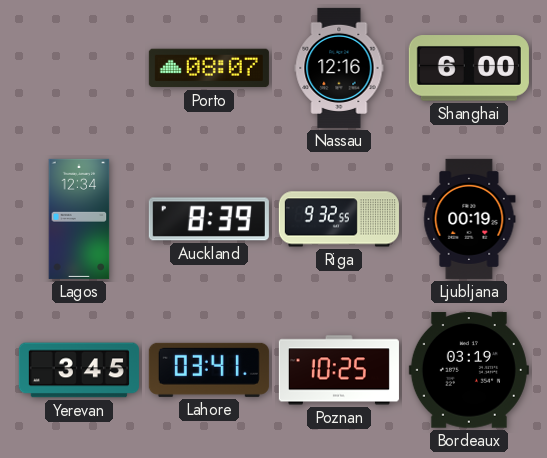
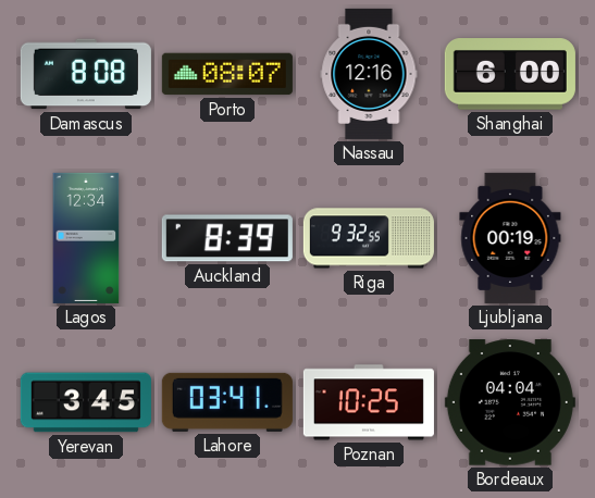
Damascus: none -> 8:08 (86, 74)
Bordeaux: 03:19 -> 04:04 (510, 402)
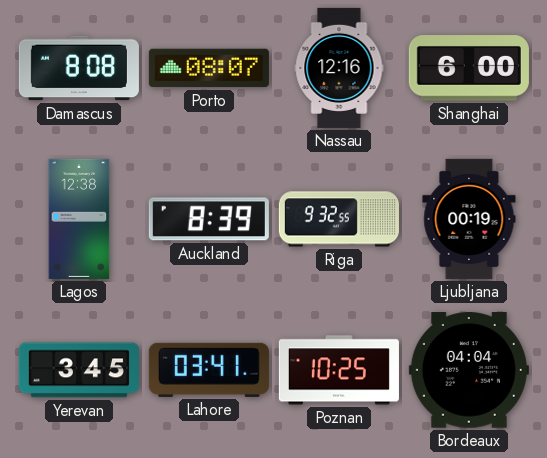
Lagos: 12:34 -> 12:38 (79, 219)
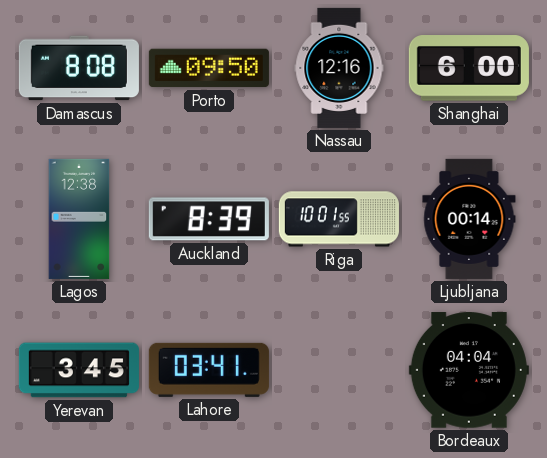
Porto: 08:07 -> 09:50 (209, 68)
Riga: 9:32 -> 10:01 (339, 219)
Ljubljana: 00:19 -> 00:14 (469, 219)
Poznan: 10:25 -> none (339, 370)
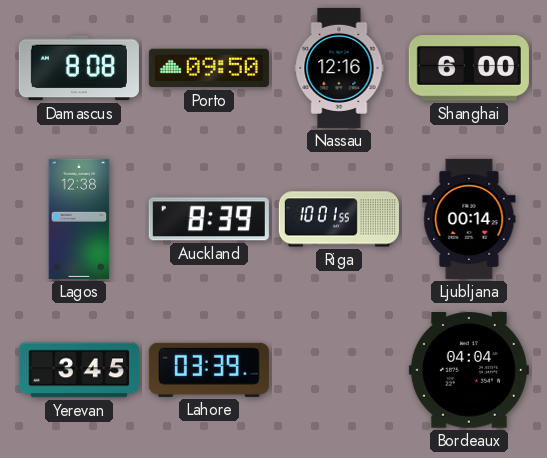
Lahore: 03:41 -> 03:39 (209, 370)
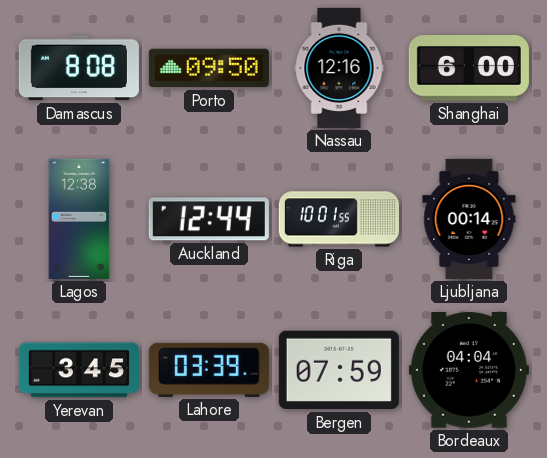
Auckland: 8:39 -> 12:44 (209, 219)
Bergen: none -> 07:59 (339, 370)
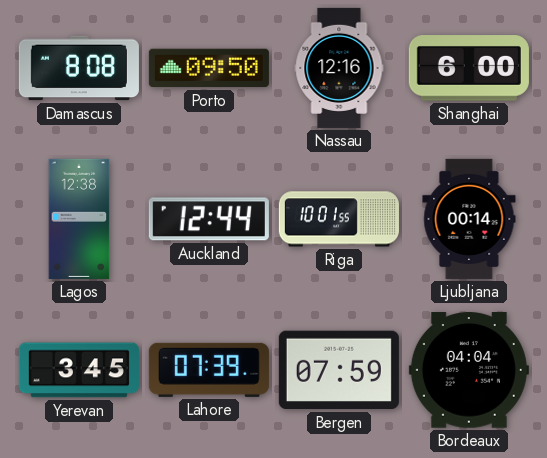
Lahore: 03:39 -> 07:39 (209, 370)
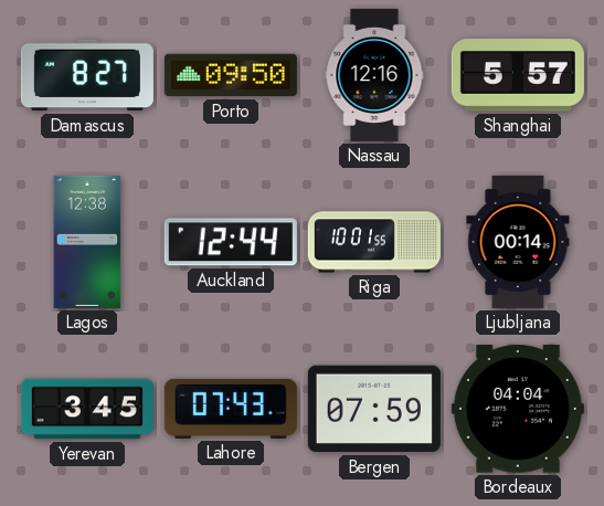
Damascus: 8:08 -> 8:27 (87, 75)
Shanghai: 6:00 -> 5:57 (518, 75)
Lahore: 07:39 -> 07:43 (231, 409)
